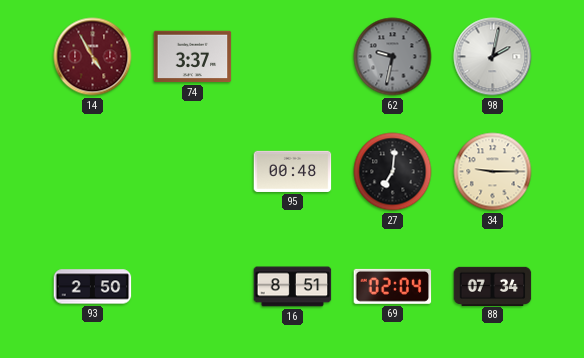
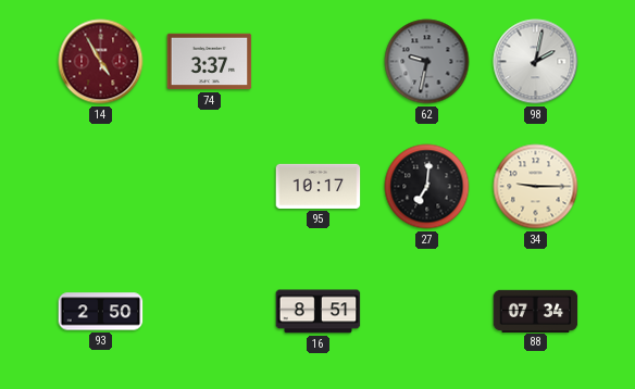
95: 00:48 -> 10:17 (319, 186)
69: 02:04 -> none (393, 286)
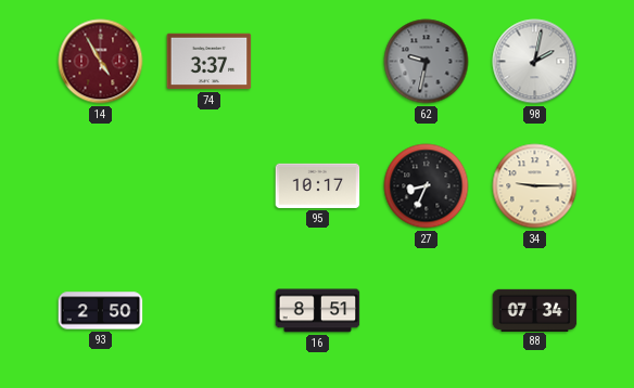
27: 7:01 -> 8:34 (427, 186)
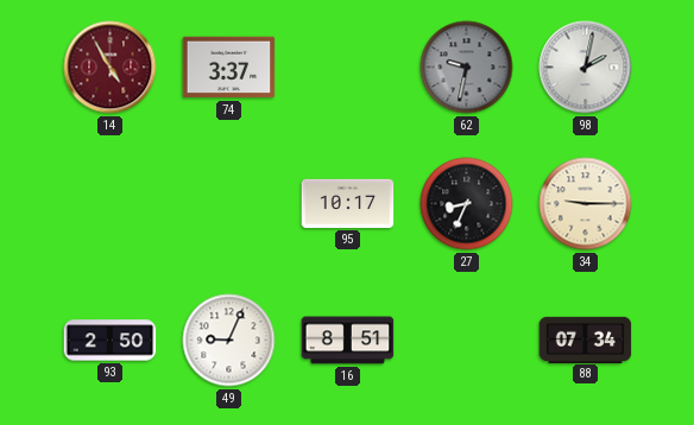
49: none -> 9:04 (229, 341)
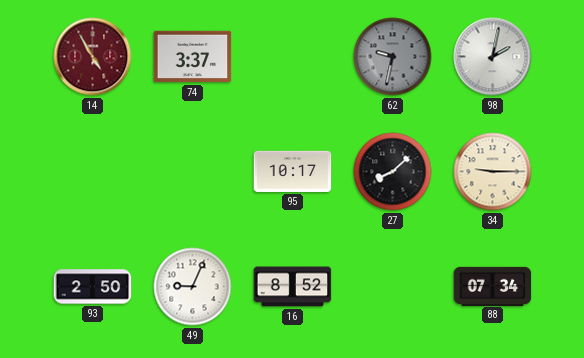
27: 8:34 -> 8:08 (393, 172)
16: 8:51 -> 8:52 (293, 287)
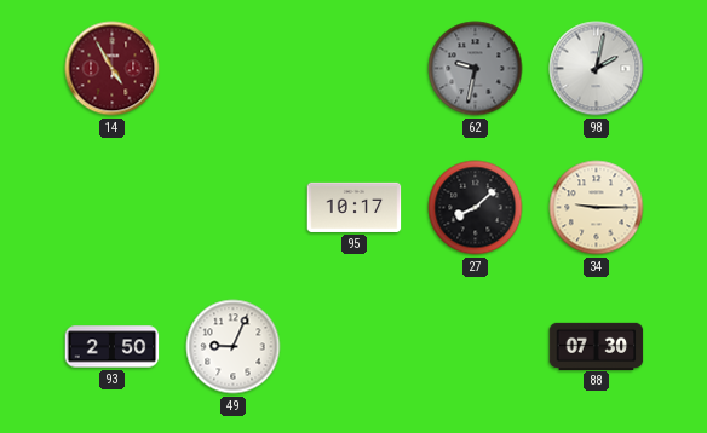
74: 3:37 -> none (193, 57)
16: 8:52 -> none (293, 287)
88: 07:34 -> 07:30 (597, 346)
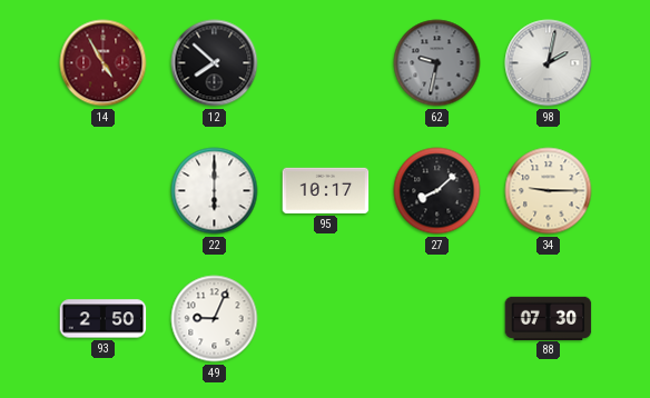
12: none -> 7:52 (215, 63)
22: none -> 6:00 (215, 191)
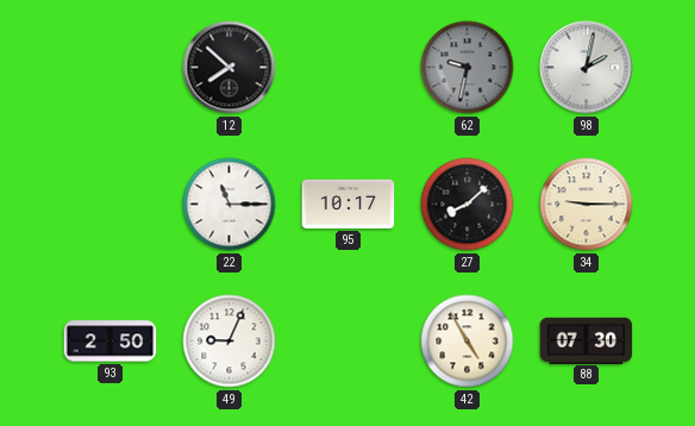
14: 4:55 -> none (104, 63)
22: 6:00 -> 11:15 (230, 205)
42: none -> 4:55 (468, 342)
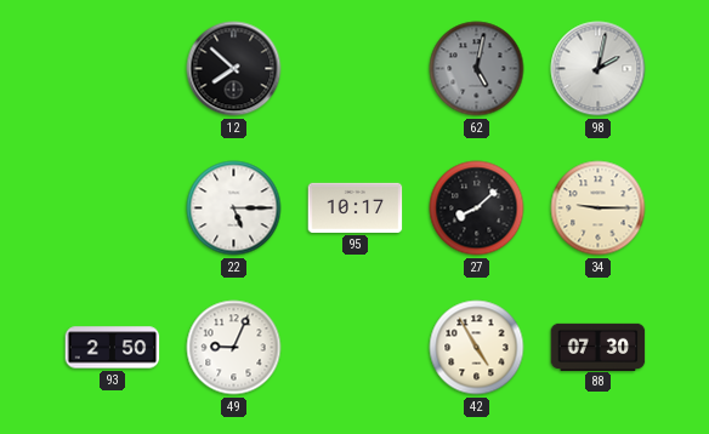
62: 9:32 -> 5:02 (477, 69)
22: 11:15 -> 5:15 (234, 209)
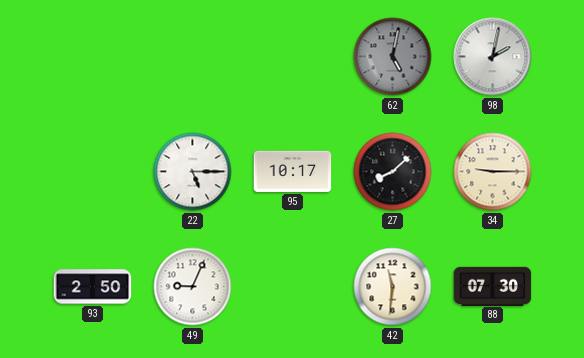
12: 7:52 -> none (234, 69)
42: 4:55 -> 11:31 (393, 287)
